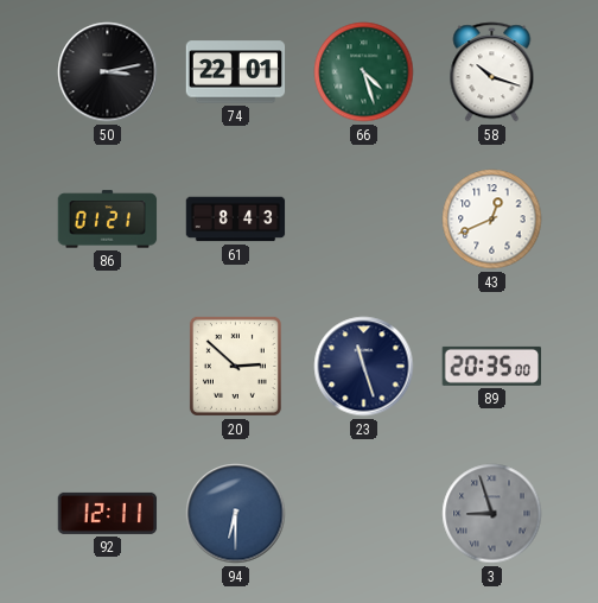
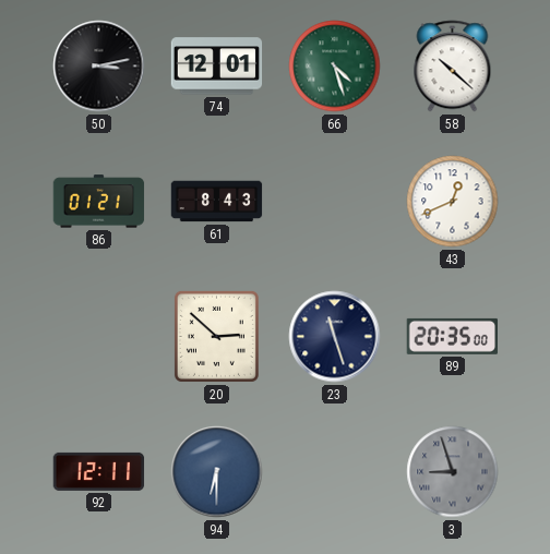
74: 22:01 -> 12:01 (217, 67)
58: 10:18 -> 10:22 (453, 67)
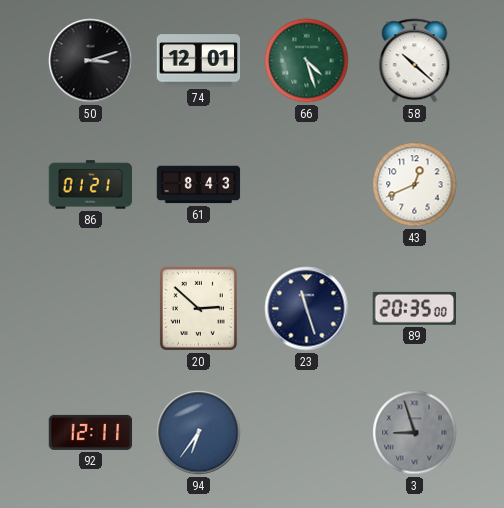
50: 3:13 -> 3:12 (91, 61)
94: 6:30 -> 6:36 (199, 433)
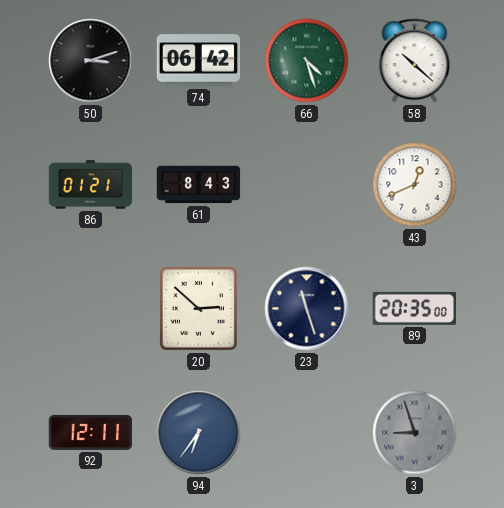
74: 12:01 -> 06:42 (199, 61)
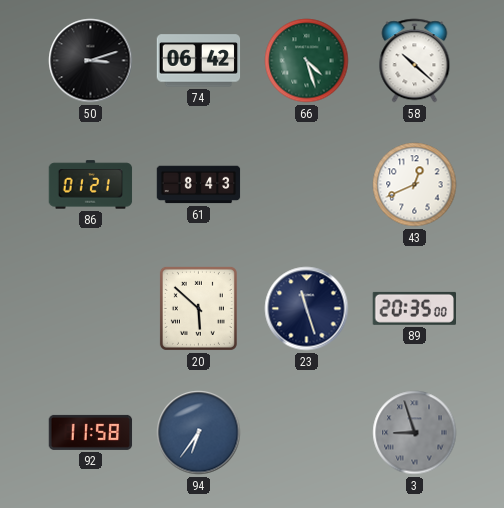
20: 2:52 -> 5:52 (198, 308)
92: 12:11 -> 11:58 (91, 432)
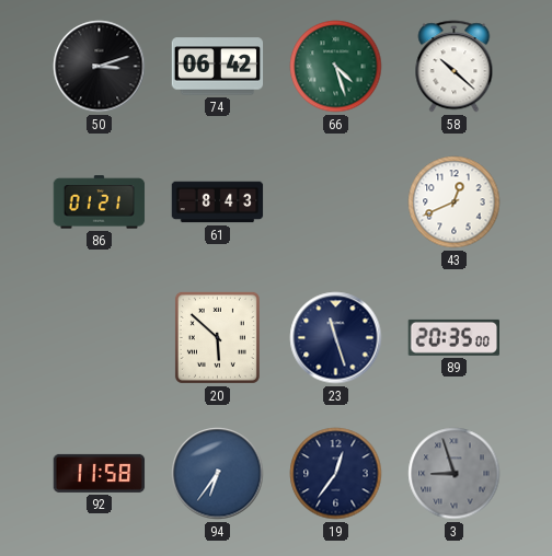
19: none -> 12:36 (336, 474)
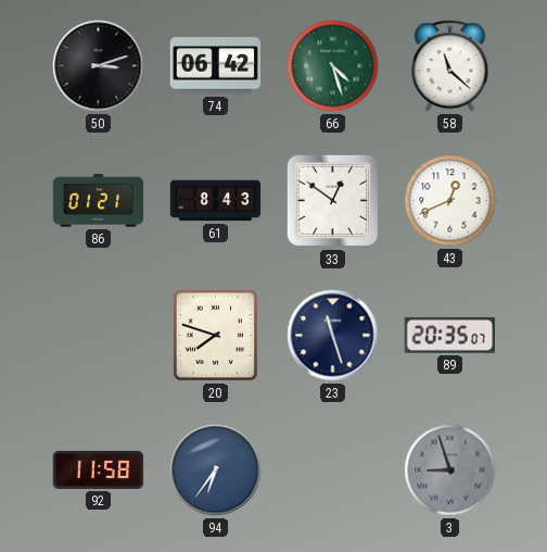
58: 10:22 -> 11:22 (450, 66)
33: none -> 12:51 (333, 201)
20: 5:52 -> 7:48 (215, 335)
89: 20:35:00 -> 20:35:07 (449, 335)
19: 12:36 -> none (336, 474)
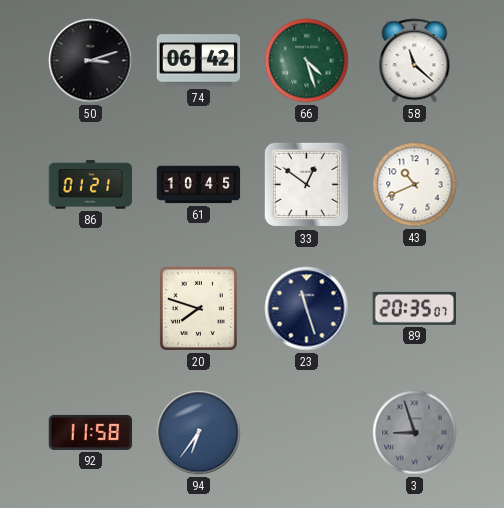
61: 8:43 -> 10:45 (199, 185)
43: 12:41 -> 10:41 (415, 185)
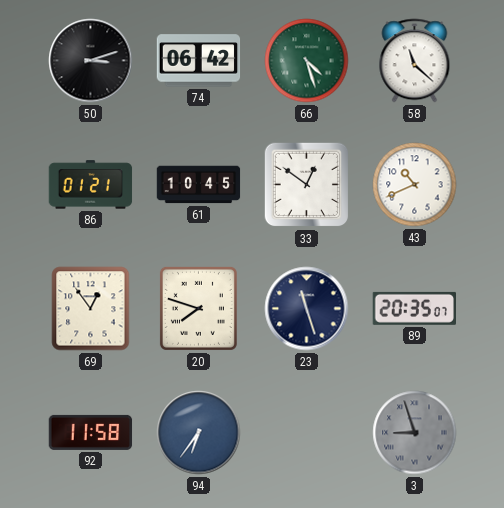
69: none -> 12:54 (91, 309)
